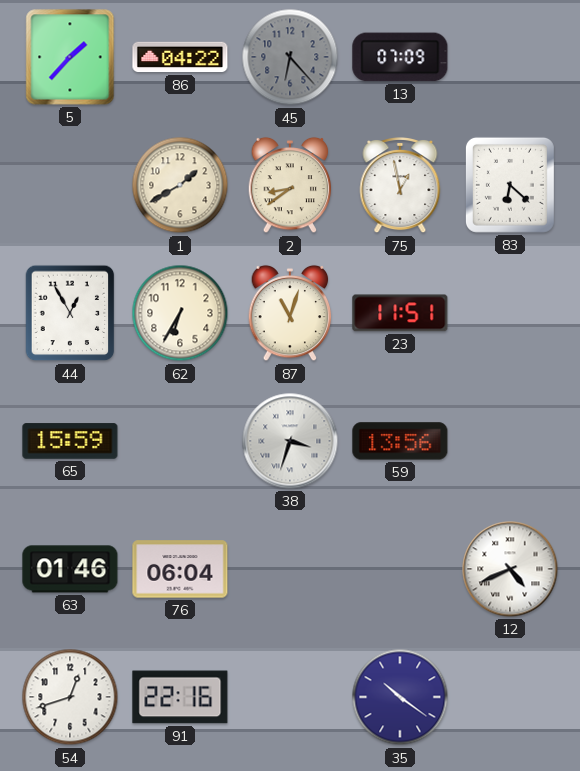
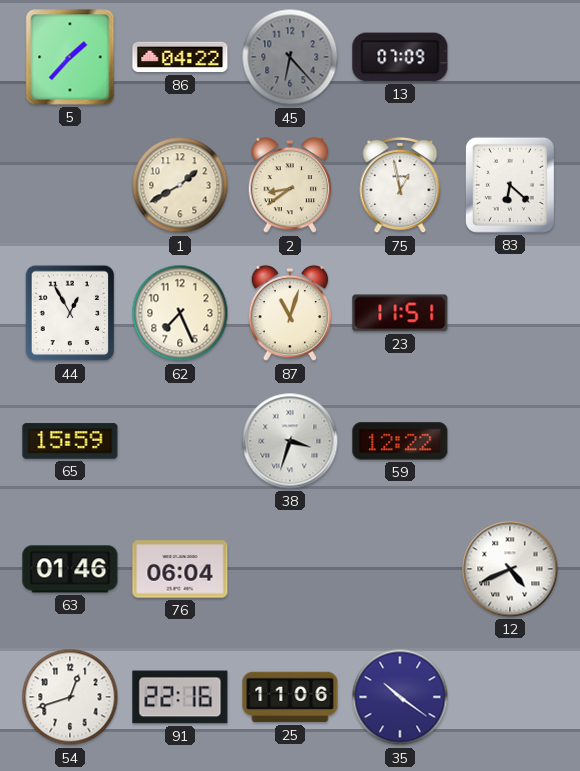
62: 6:35 -> 7:26 (180, 313)
59: 13:56 -> 12:22 (400, 441)
25: none -> 11:06 (290, 697)
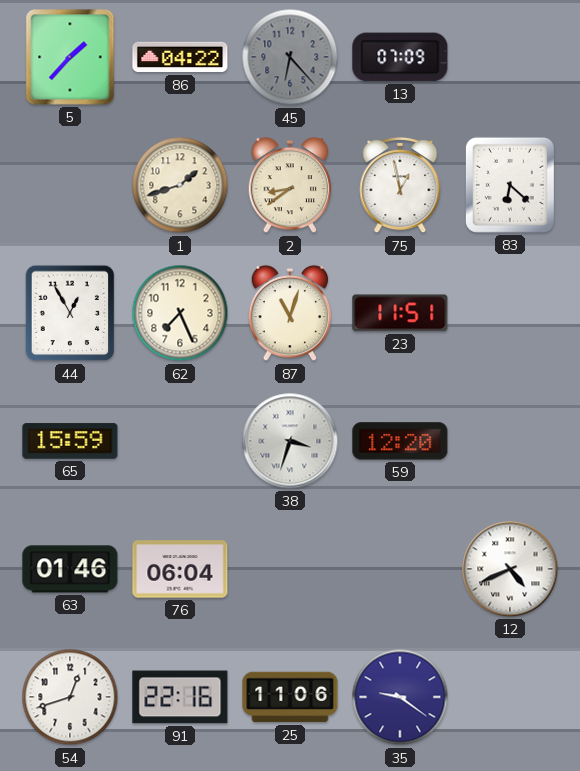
1: 1:40 -> 1:42 (180, 185)
59: 12:22 -> 12:20 (400, 441)
35: 10:21 -> 9:21 (400, 697)
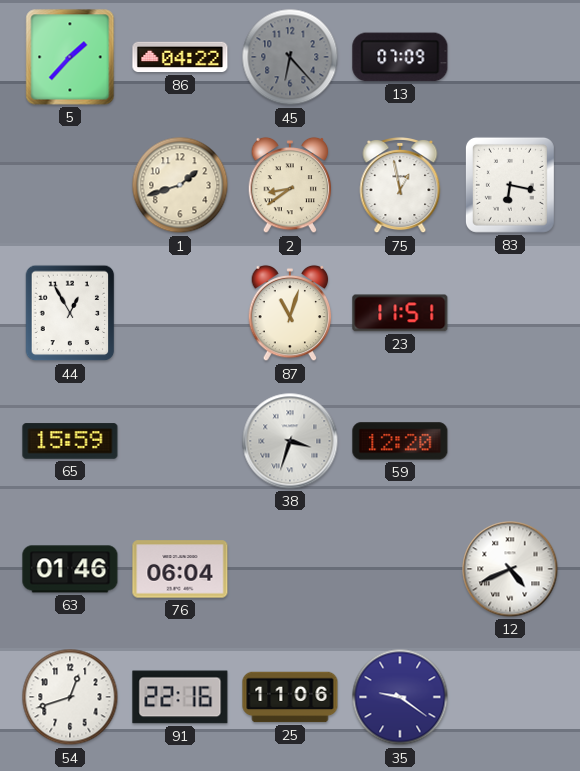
83: 6:22 -> 6:17 (510, 185)
62: 7:26 -> none (180, 313)
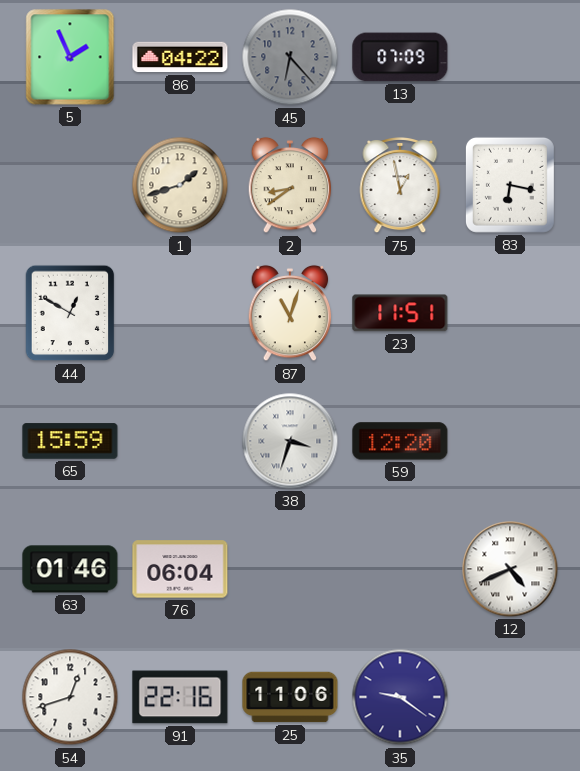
5: 1:37 -> 1:56 (70, 57)
44: 12:55 -> 12:50 (70, 313)
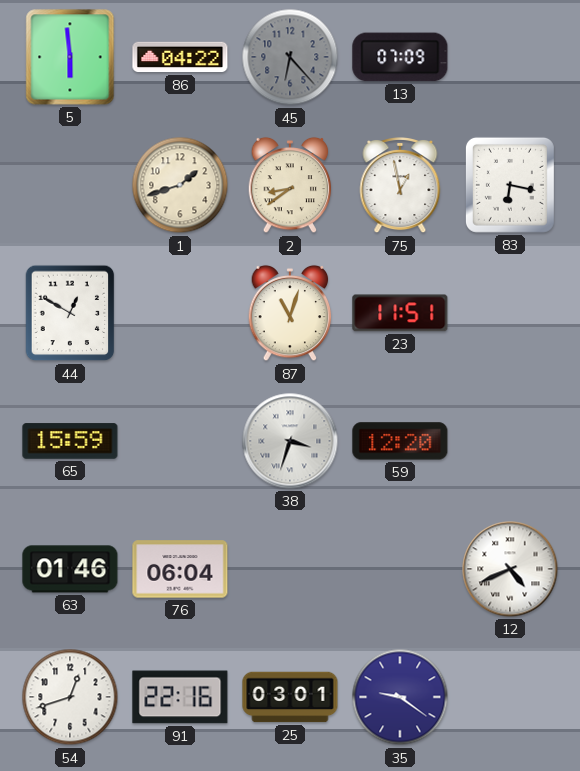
5: 1:56 -> 5:59 (70, 57)
25: 11:06 -> 03:01 (290, 697)
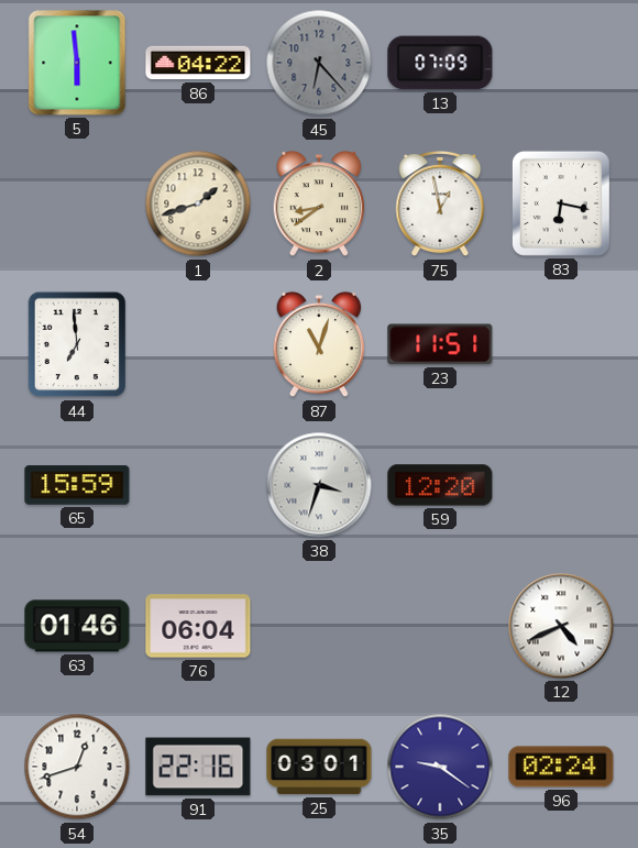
44: 12:50 -> 6:59 (77, 344)
96: none -> 02:24 (561, 767)
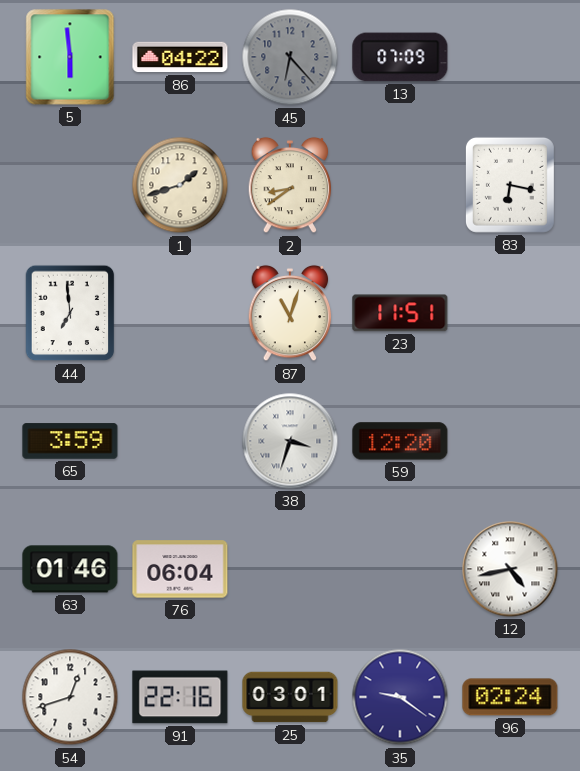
75: 12:58 -> none (440, 203)
65: 15:59 -> 3:59 (70, 441)
12: 4:41 -> 4:43 (510, 569)
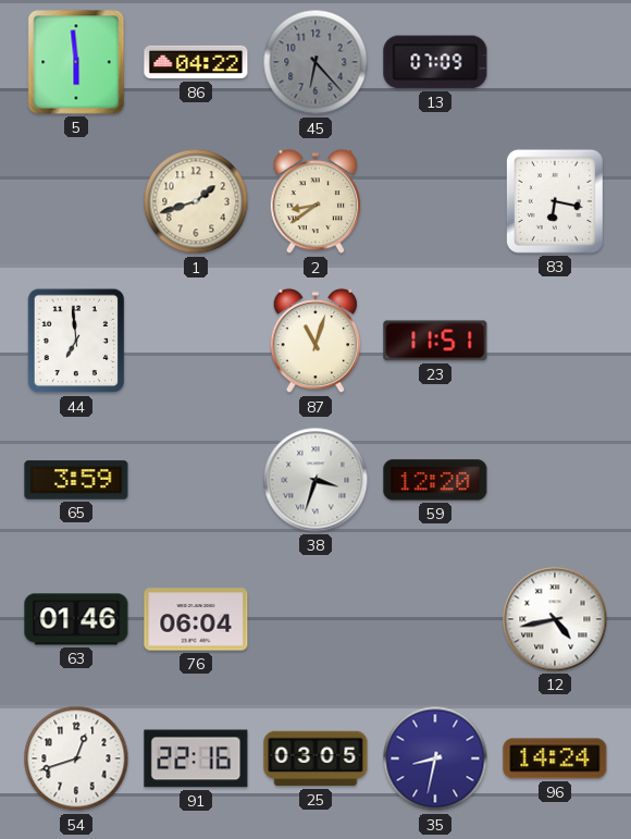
25: 03:01 -> 03:05 (315, 758)
35: 9:21 -> 8:32 (435, 758)
96: 02:24 -> 14:24 (555, 758)
